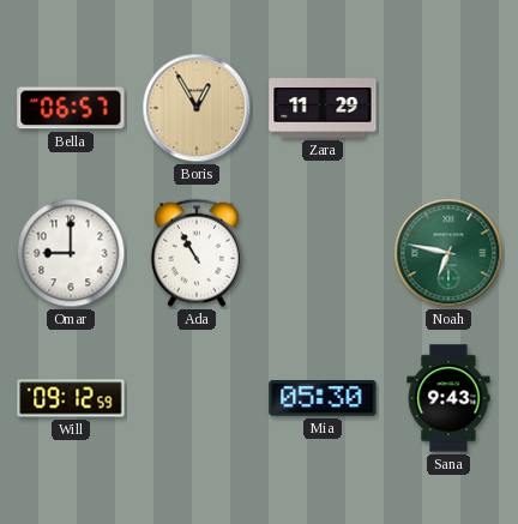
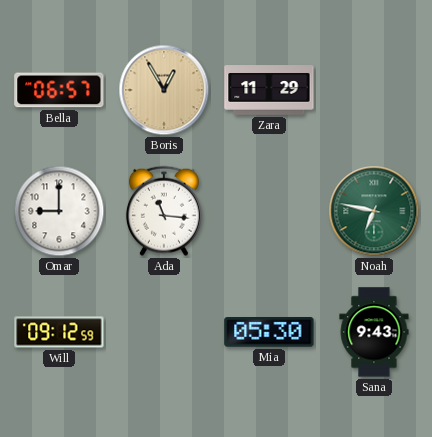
Ada: 10:55 -> 11:16 (164, 211)
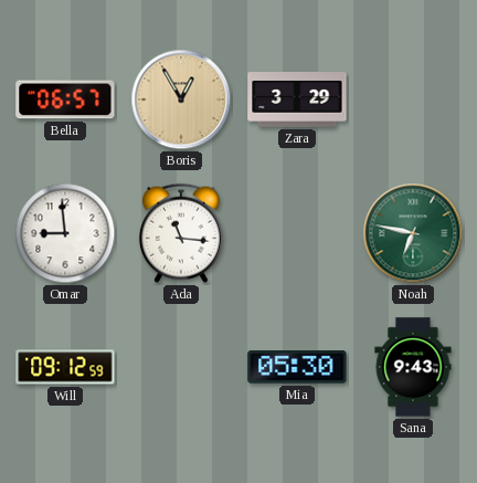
Zara: 11:29 -> 3:29 (297, 99)
Omar: 9:00 -> 8:59 (65, 233)
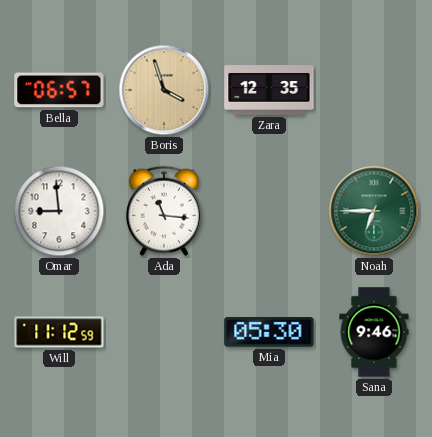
Boris: 12:55 -> 3:57 (164, 90)
Zara: 3:29 -> 12:35 (269, 90)
Noah: 6:47 -> 6:45 (374, 211)
Will: 09:12 -> 11:12 (59, 332)
Sana: 9:43 -> 9:46 (374, 332)
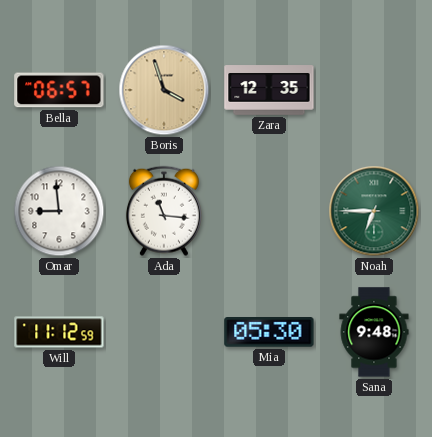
Sana: 9:46 -> 9:48 (374, 332)
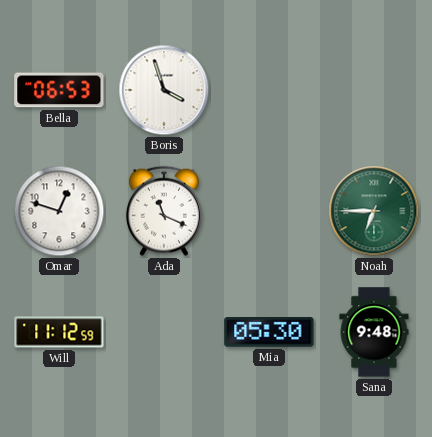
Bella: 06:57 -> 06:53 (59, 90)
Boris dial: champagne -> white (164, 90)
Zara: 12:35 -> none (269, 90)
Omar: 8:59 -> 12:48 (59, 211)
Ada: 11:16 -> 11:19 (164, 211)
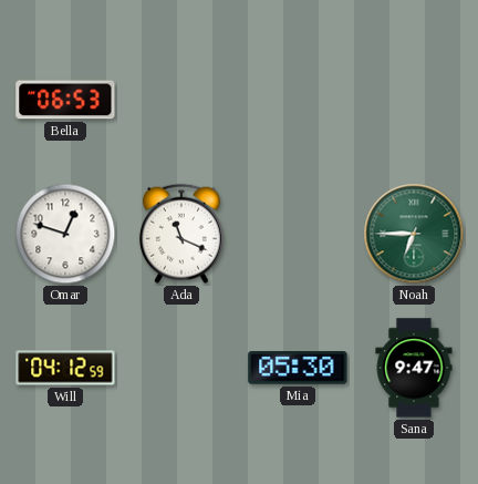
Boris: 3:57 -> none (164, 90)
Will: 11:12 -> 04:12 (65, 368)
Sana: 9:48 -> 9:47 (414, 368)
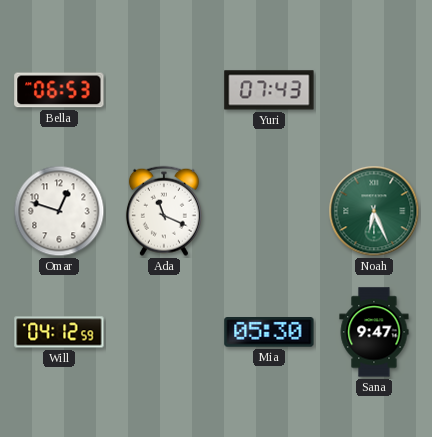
Yuri: none -> 07:43 (269, 90)
Noah: 6:45 -> 6:26 (374, 211)
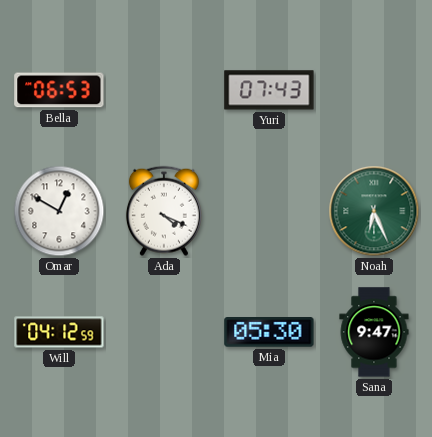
Omar: 12:48 -> 12:50 (59, 211)
Ada: 11:19 -> 4:19 (164, 211)
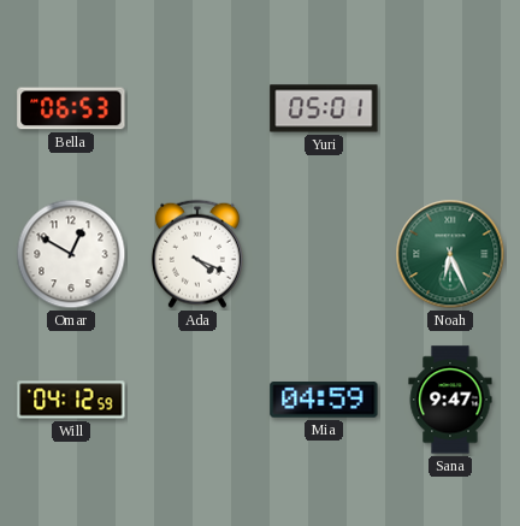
Yuri: 07:43 -> 05:01 (324, 108)
Mia: 05:30 -> 04:59 (324, 400)
